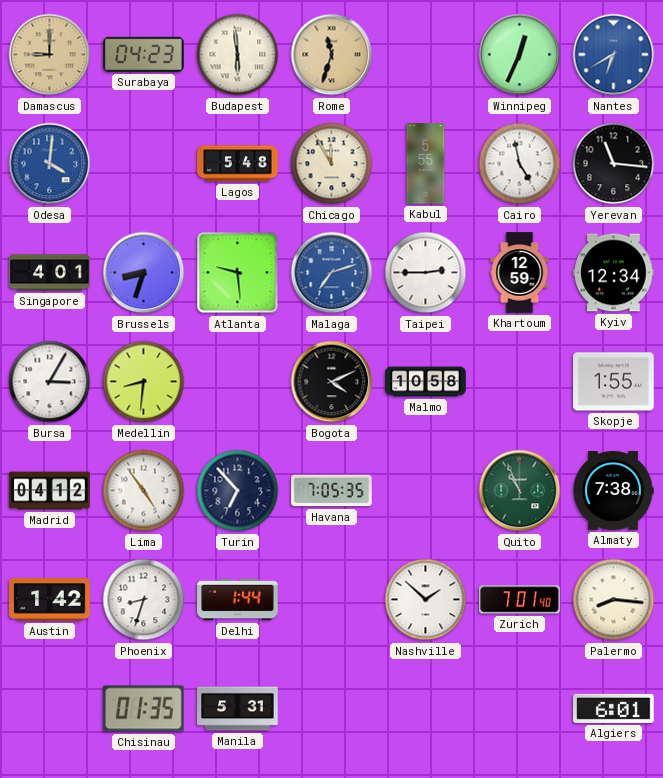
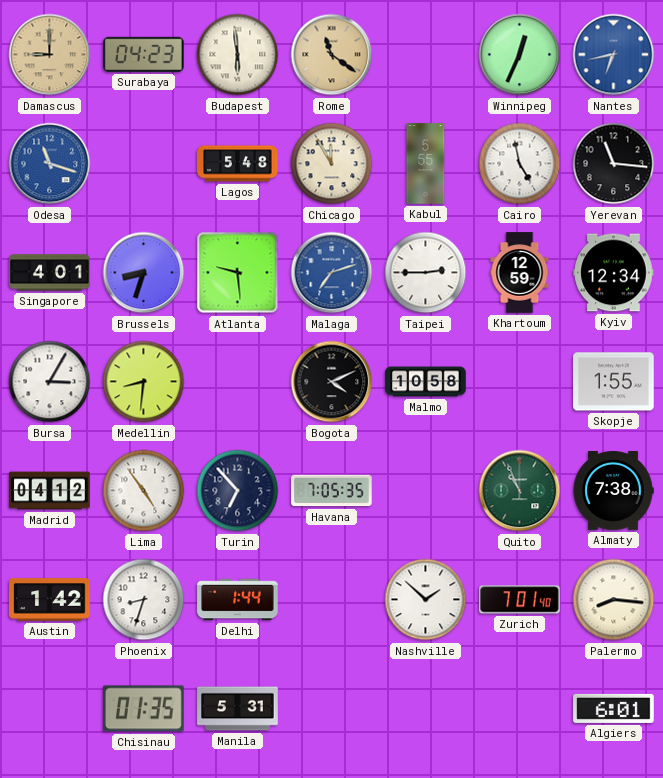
Rome: 11:33 -> 11:21 (332, 55)
Nantes: 6:40 -> 6:43 (614, 55)
Odesa: 4:01 -> 11:18 (50, 164)
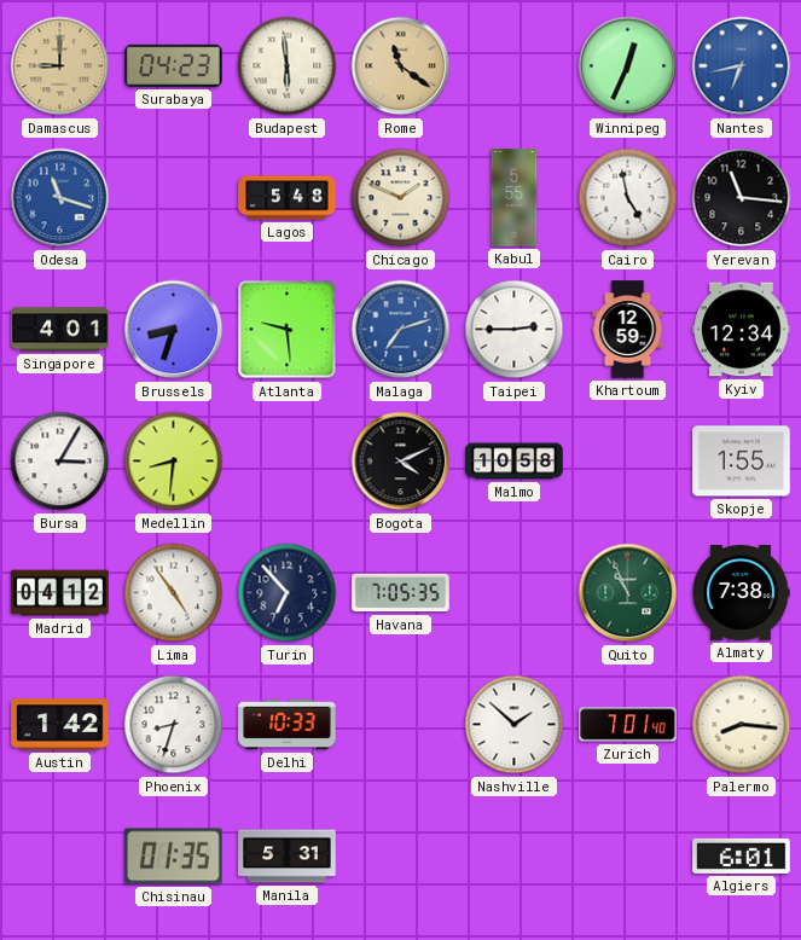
Chicago: 11:55 -> 1:49 (401, 198)
Delhi: 1:44 -> 10:33 (288, 725)
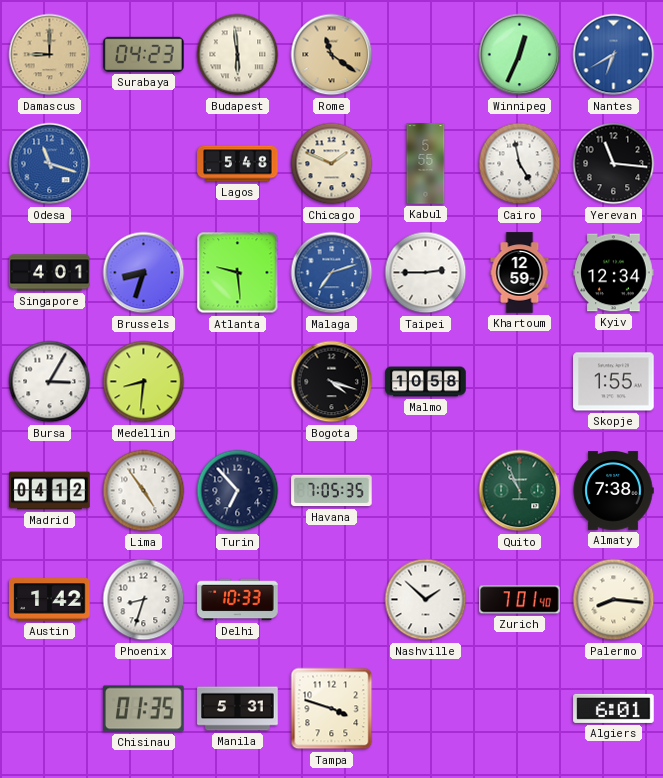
Nantes: 6:43 -> 6:40 (614, 55)
Bogota: 4:11 -> 4:18 (332, 382)
Tampa: none -> 3:48 (332, 709)
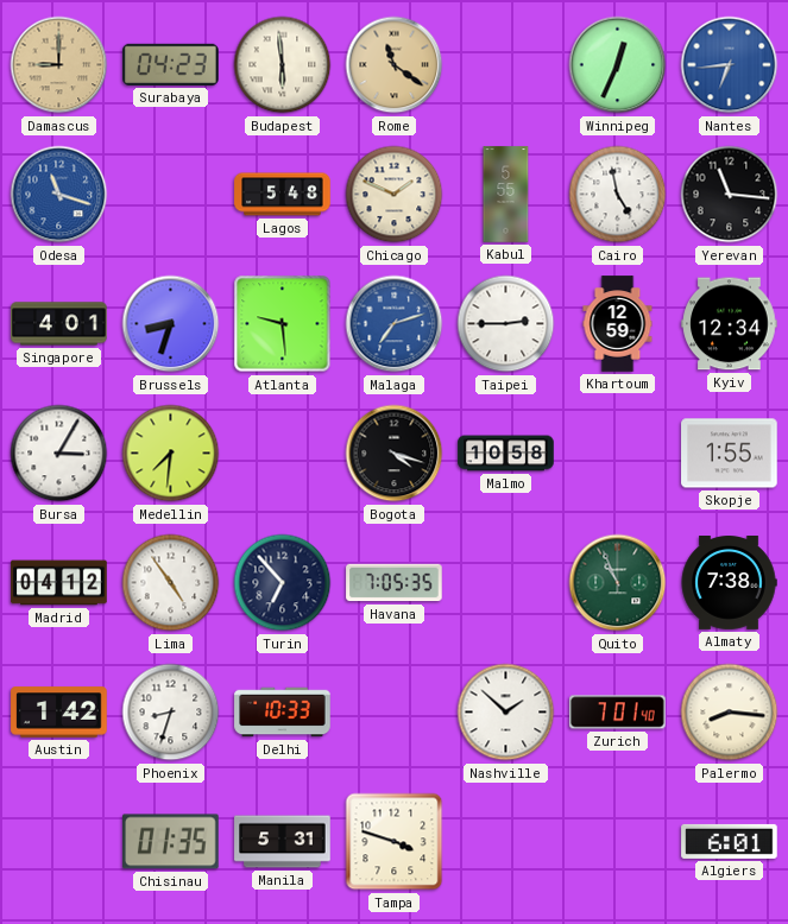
Nantes: 6:40 -> 6:44 (730, 65)
Medellin: 8:31 -> 7:31 (171, 454)
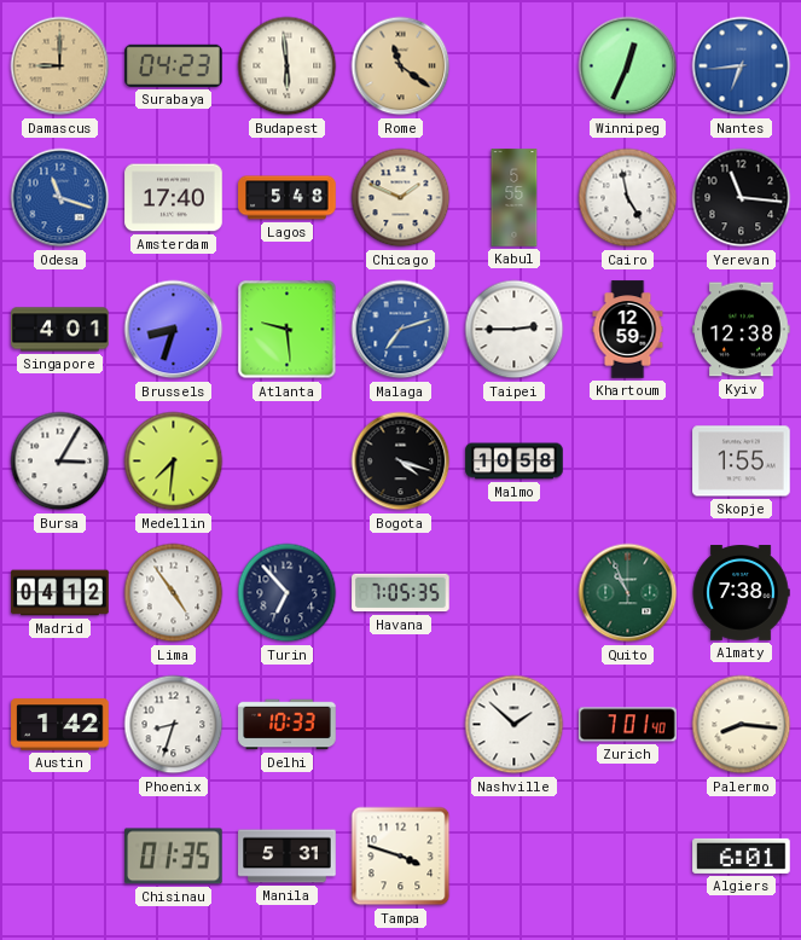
Amsterdam: none -> 17:40 (174, 198)
Kyiv: 12:34 -> 12:38 (742, 330)
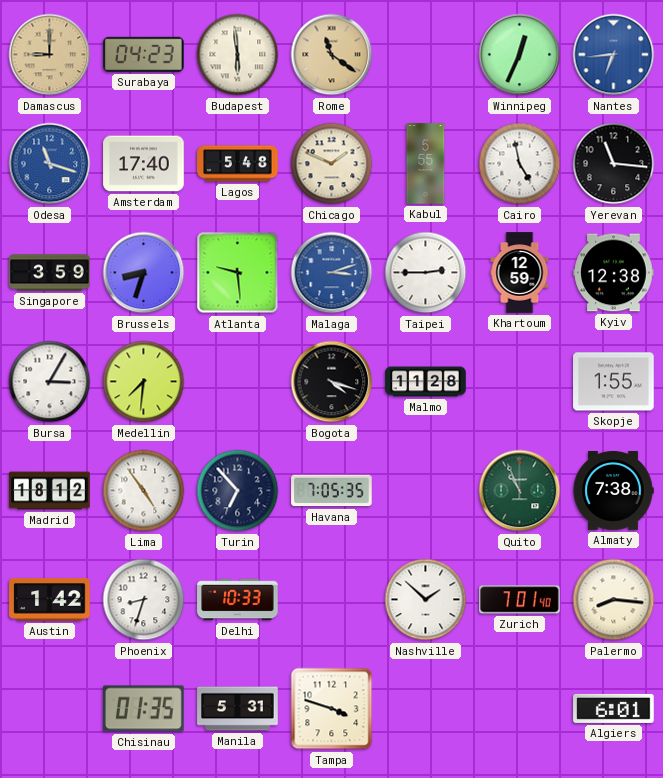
Singapore: 4:01 -> 3:59 (50, 273)
Malaga: 7:12 -> 3:12 (332, 273)
Malmo: 10:58 -> 11:28 (426, 382)
Madrid: 04:12 -> 18:12 (50, 491)
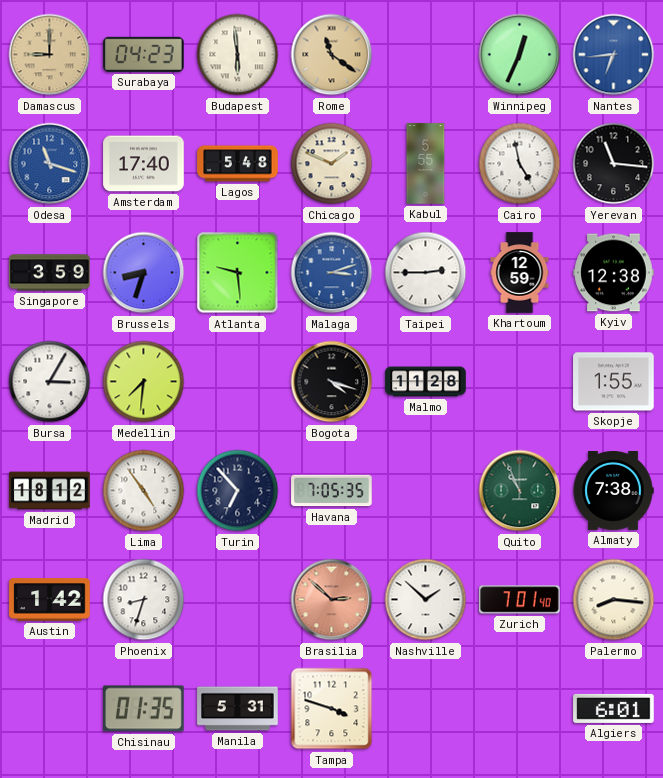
Delhi: 10:33 -> none (238, 600)
Brasilia: none -> 2:52 (332, 600)
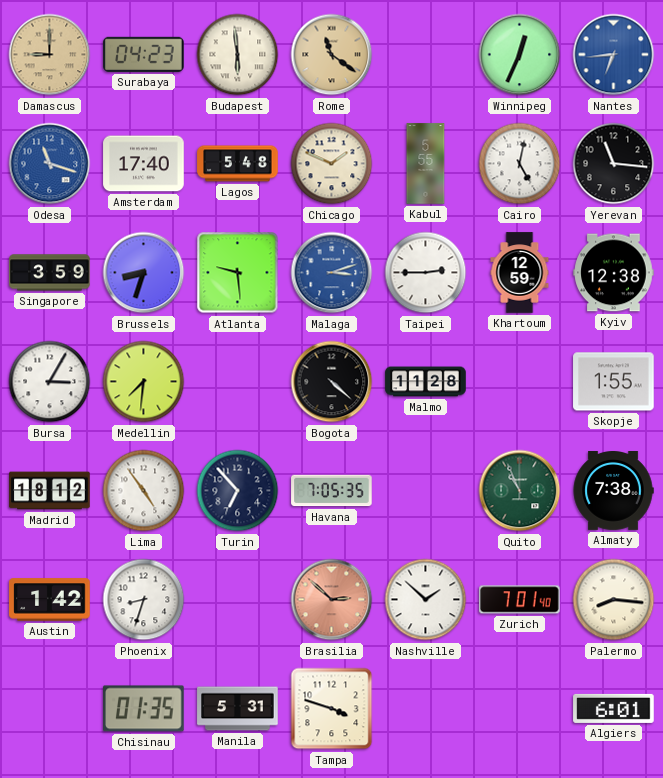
Cairo: 4:58 -> 5:02 (520, 164)
Bogota: 4:18 -> 4:22 (332, 382)
